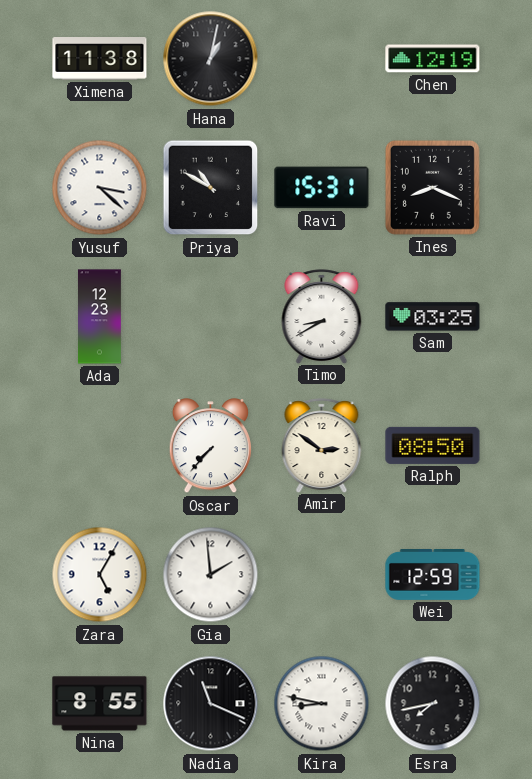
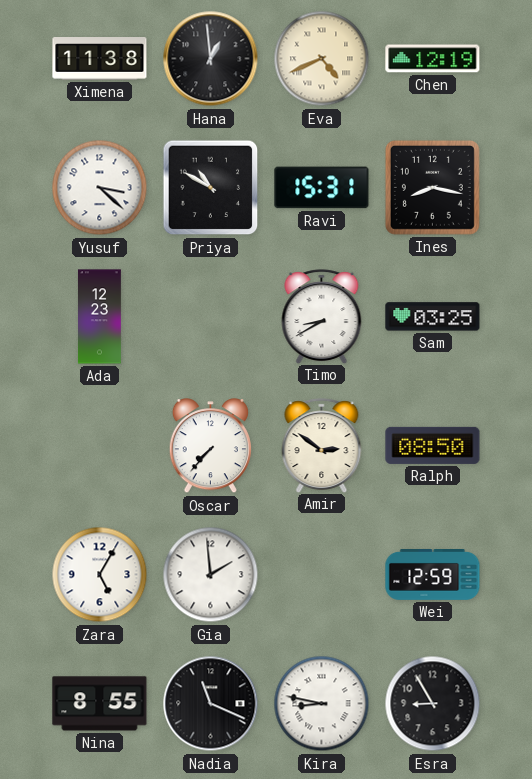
Hana: 1:02 -> 12:59 (211, 59)
Eva: none -> 4:41 (322, 59)
Ines: 8:19 -> 8:17 (432, 187)
Esra: 7:43 -> 8:55 (433, 704)
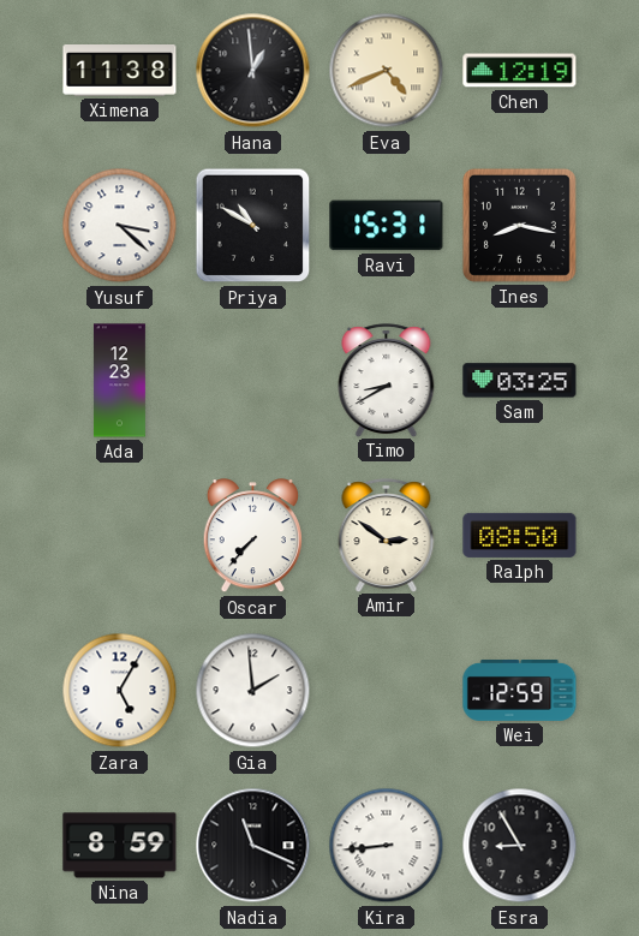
Nina: 8:55 -> 8:59 (120, 846)
Kira: 8:47 -> 8:44 (387, 846)
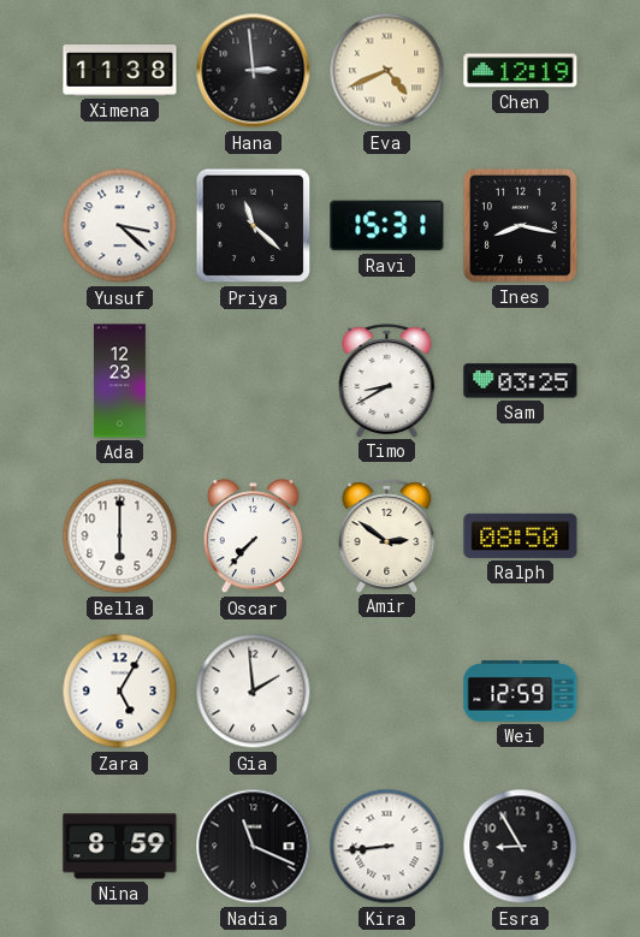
Hana: 12:59 -> 2:59 (254, 71)
Priya: 10:50 -> 11:22 (254, 226)
Bella: none -> 6:00 (120, 536)
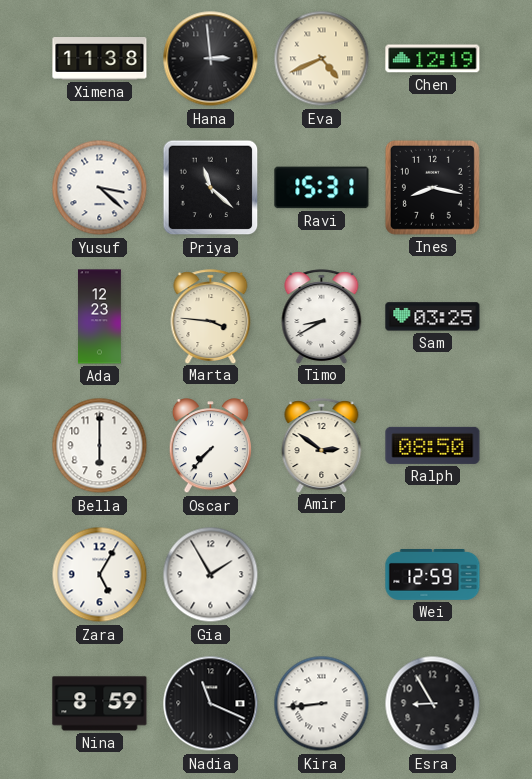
Marta: none -> 3:46 (211, 316)
Gia: 1:59 -> 1:55 (211, 575)
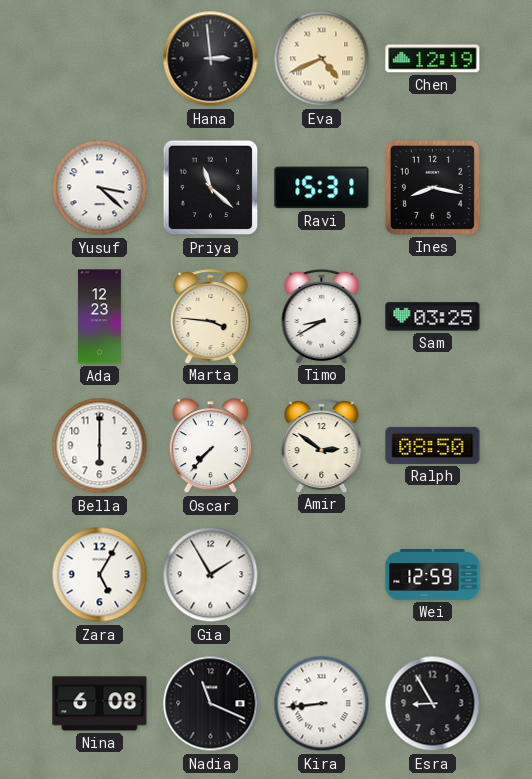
Ximena: 11:38 -> none (100, 59)
Nina: 8:59 -> 6:08 (100, 704)
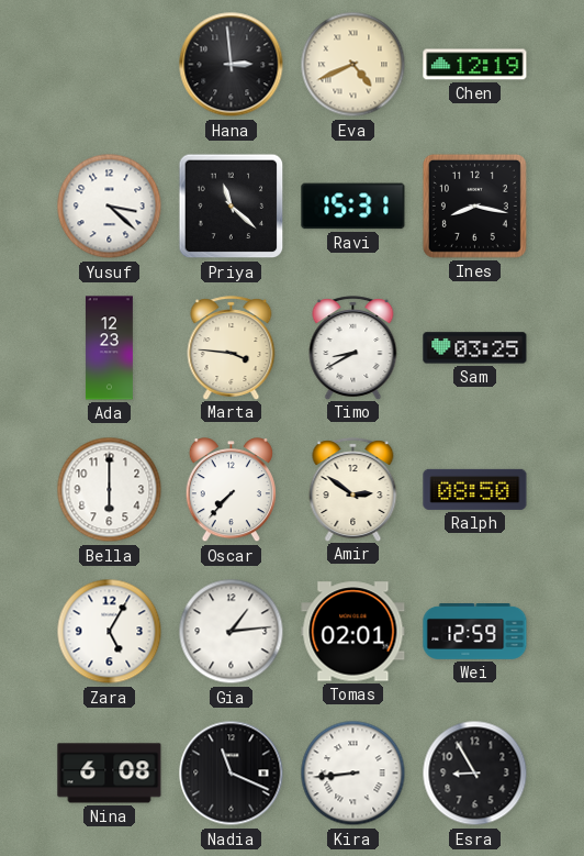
Gia: 1:55 -> 1:14 (232, 632)
Tomas: none -> 02:01 (353, 632)
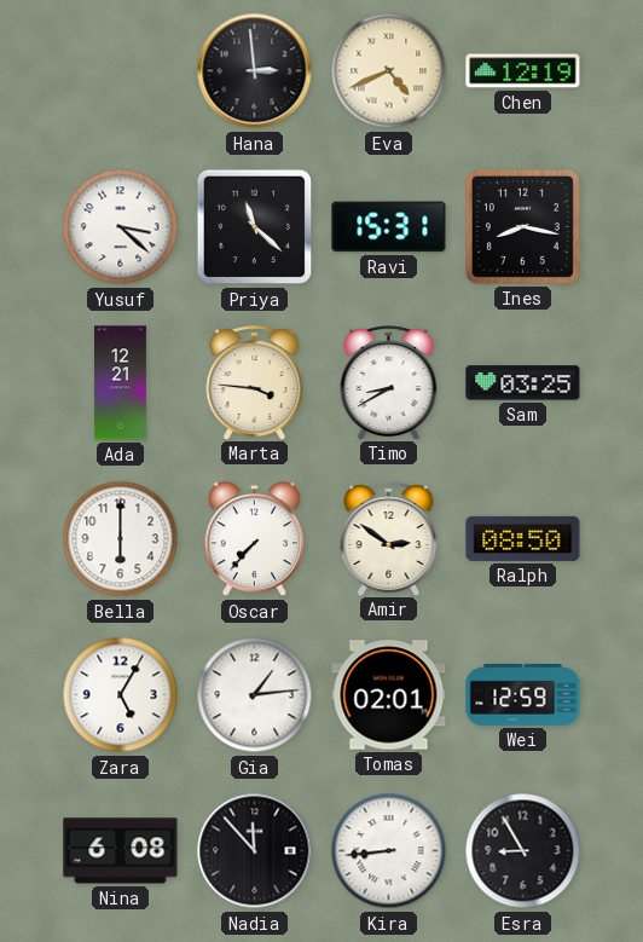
Ada: 12:23 -> 12:21 (120, 383)
Nadia: 11:19 -> 11:53 (255, 851)
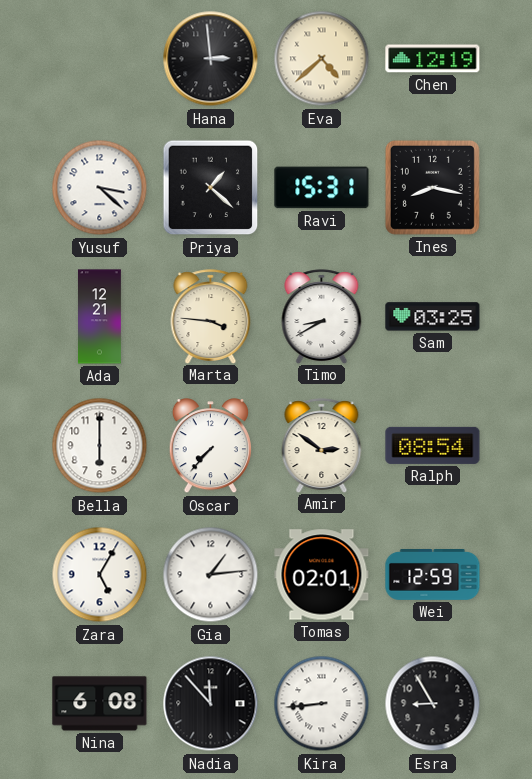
Eva: 4:41 -> 4:38 (322, 59)
Priya: 11:22 -> 1:22 (211, 188)
Ralph: 08:50 -> 08:54 (433, 445)
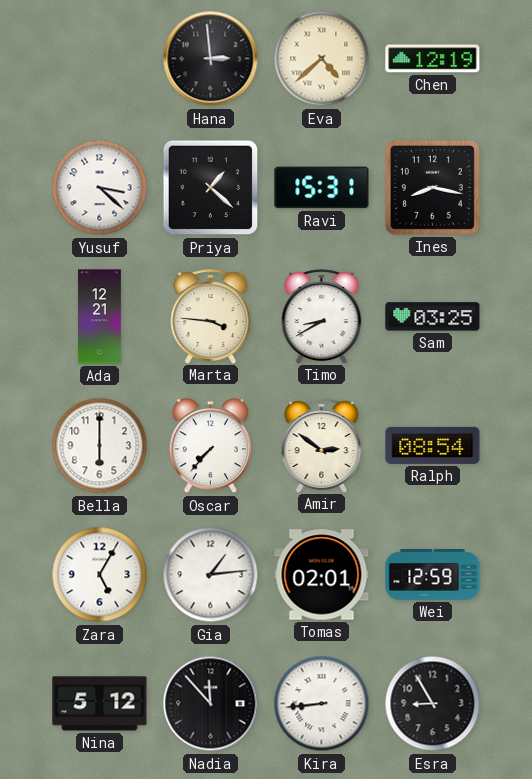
Nina: 6:08 -> 5:12 (100, 704)
